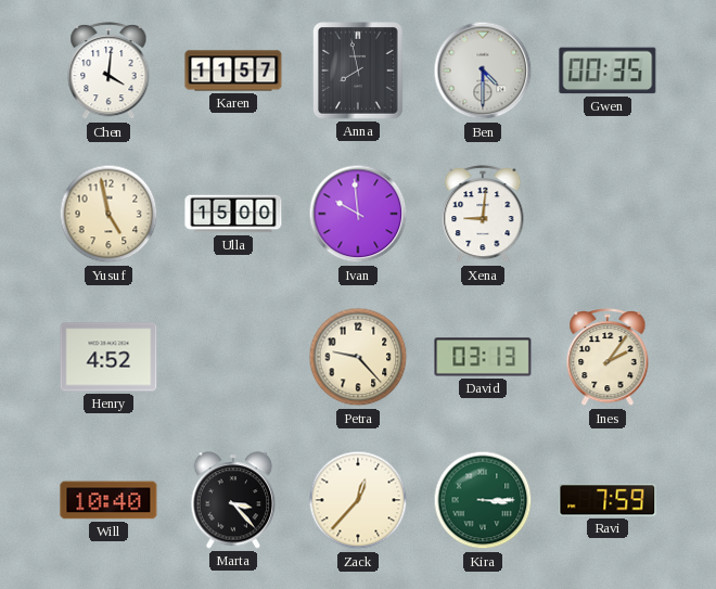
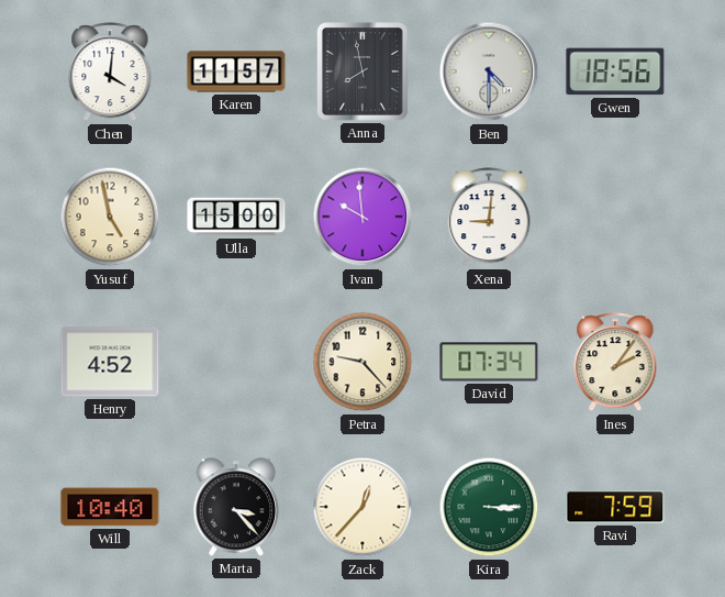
Gwen: 00:35 -> 18:56 (615, 71)
David: 03:13 -> 07:34 (489, 362)
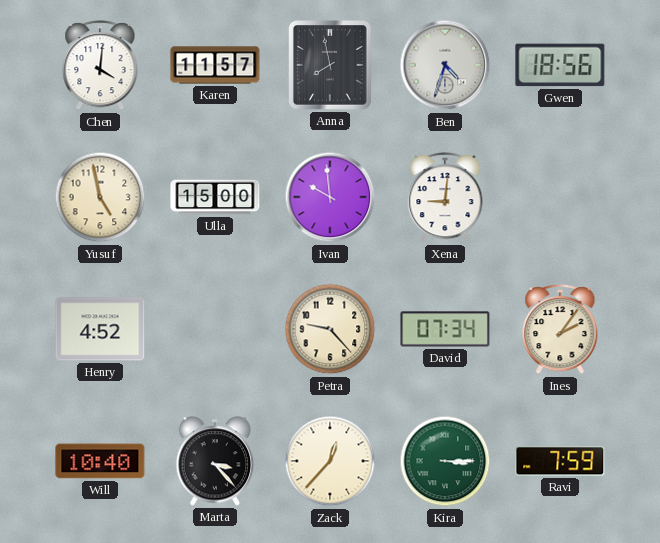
Ben: 4:30 -> 4:33 (445, 65)
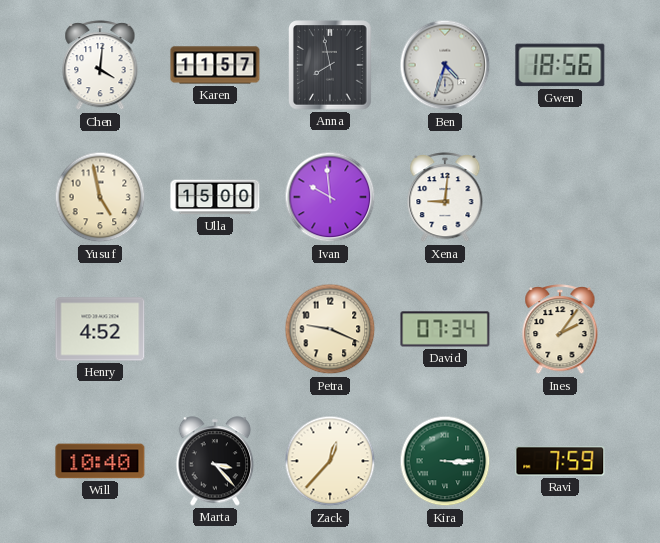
Petra: 9:23 -> 9:19 (330, 329)
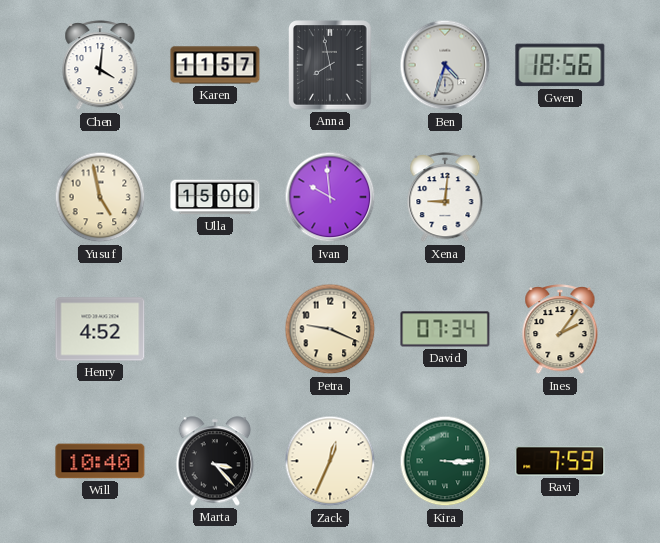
Zack: 12:37 -> 12:34 (330, 461)
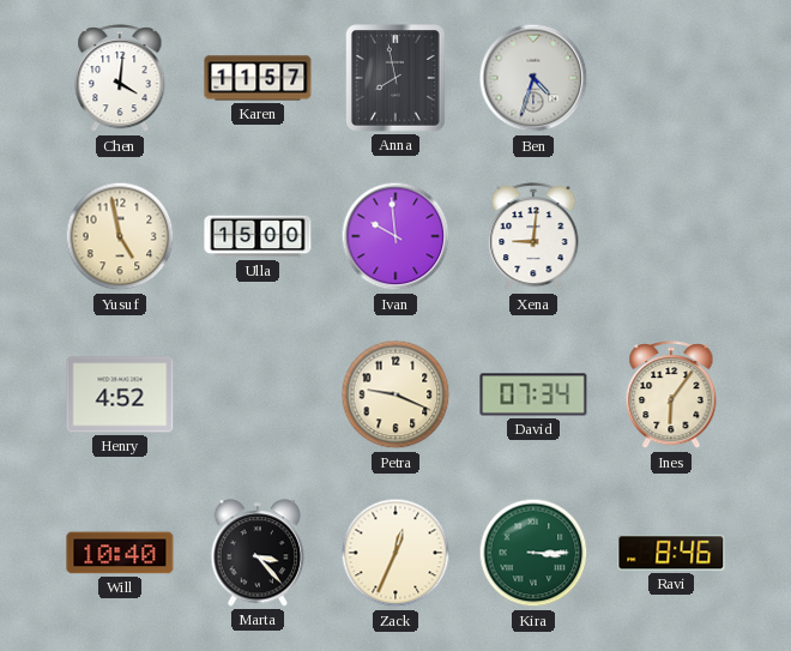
Gwen: 18:56 -> none (560, 65)
Ines: 2:06 -> 6:06 (671, 396)
Ravi: 7:59 -> 8:46 (671, 553)
